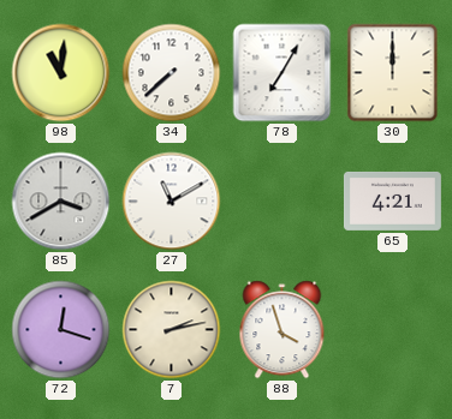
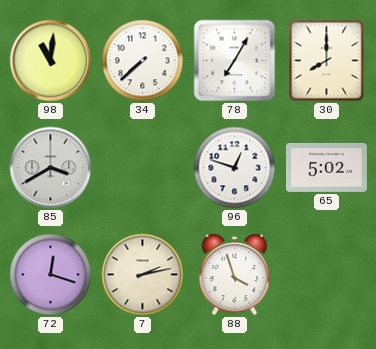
30: 12:00 -> 8:00 (327, 61)
27: 11:10 -> none (172, 202)
96: none -> 12:48 (235, 168)
65: 4:21 -> 5:02 (326, 167)
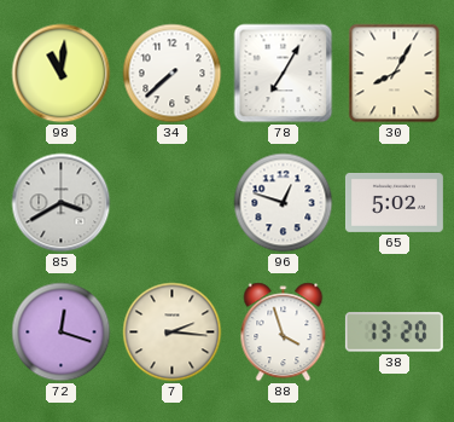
30: 8:00 -> 8:05 (395, 74)
7: 2:13 -> 2:16 (173, 333)
38: none -> 13:20 (394, 333)
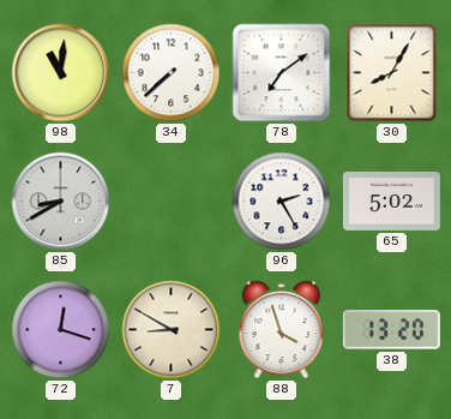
78: 7:05 -> 7:09 (282, 73)
85: 3:40 -> 8:40 (61, 202)
96: 12:48 -> 2:25 (282, 202)
7: 2:16 -> 8:50 (172, 330)
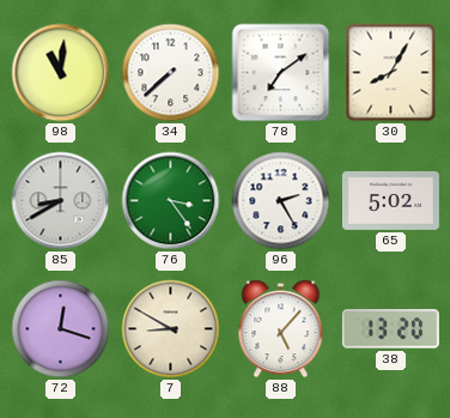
76: none -> 3:24 (171, 201)
88: 3:57 -> 5:07 (281, 329)
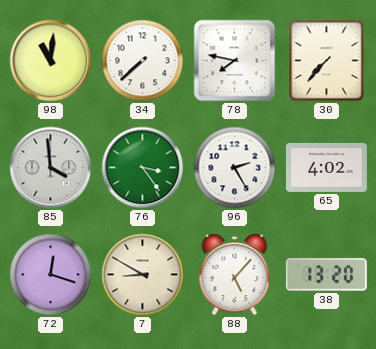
78: 7:09 -> 7:47 (235, 61)
30: 8:05 -> 7:37 (327, 61)
85: 8:40 -> 3:59 (51, 168)
65: 5:02 -> 4:02 (326, 167)
